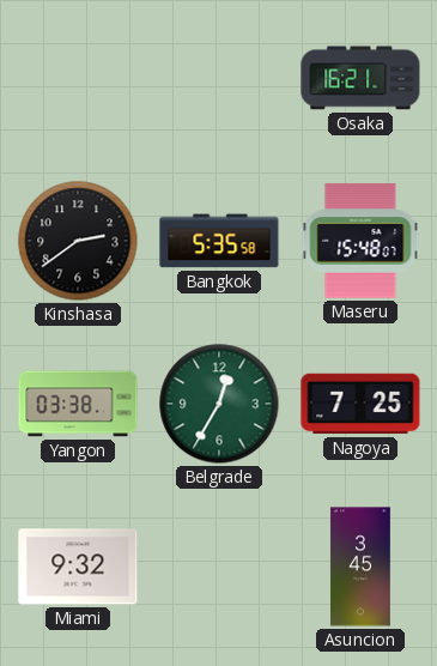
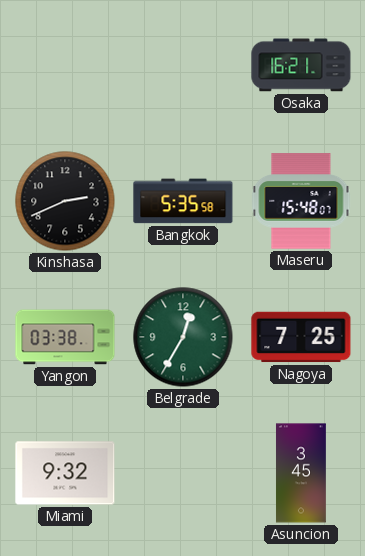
Kinshasa: 2:39 -> 2:41 (65, 201)
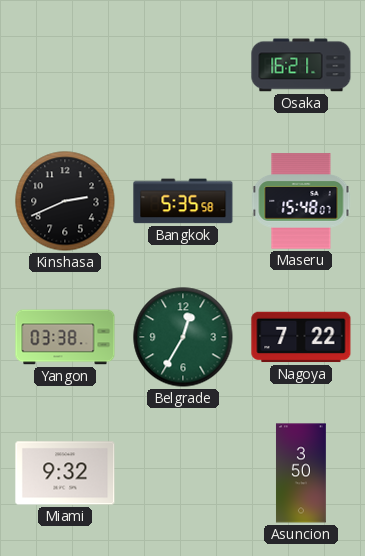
Nagoya: 7:25 -> 7:22 (301, 337)
Asuncion: 3:45 -> 3:50 (301, 473)
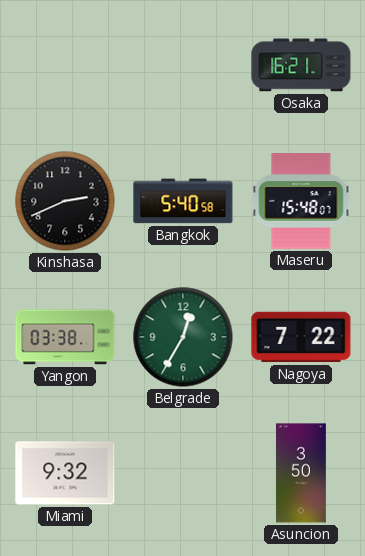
Bangkok: 5:35 -> 5:40 (183, 201)
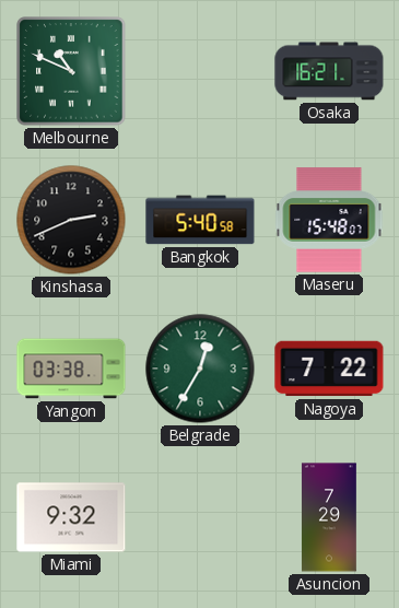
Melbourne: none -> 10:49 (71, 71)
Asuncion: 3:50 -> 7:29 (329, 517)
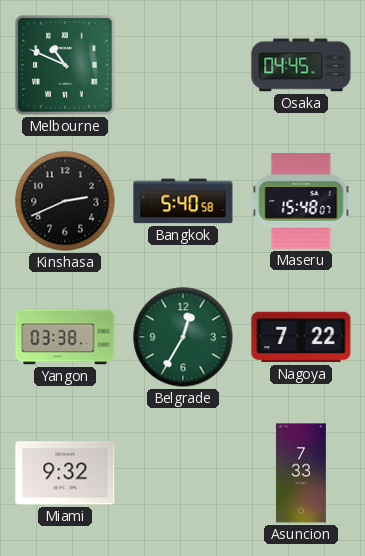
Osaka: 16:21 -> 04:45 (301, 65)
Asuncion: 7:29 -> 7:33 (301, 473)
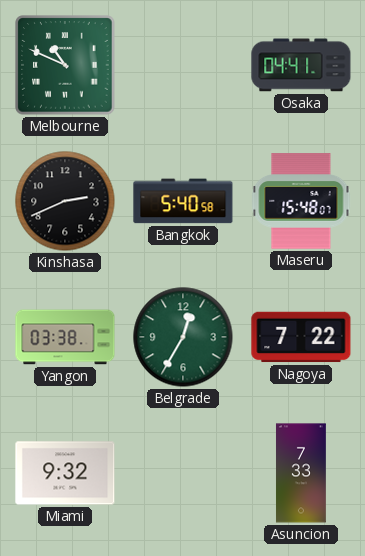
Osaka: 04:45 -> 04:41 (301, 65)
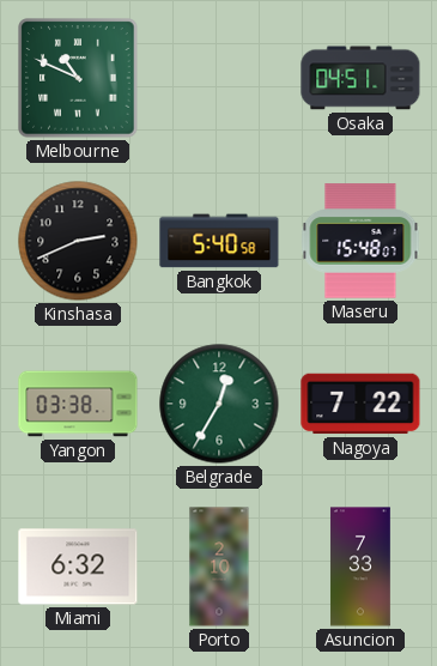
Osaka: 04:41 -> 04:51 (360, 78)
Miami: 9:32 -> 6:32 (78, 567)
Porto: none -> 2:10 (219, 567)
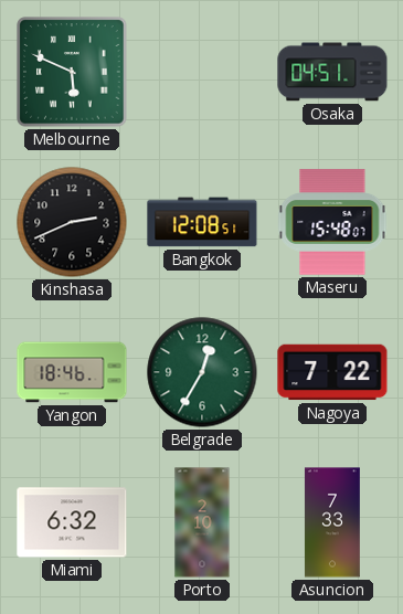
Melbourne: 10:49 -> 5:49 (72, 72)
Bangkok: 5:40 -> 12:08 (202, 222)
Yangon: 03:38 -> 18:46 (72, 372)
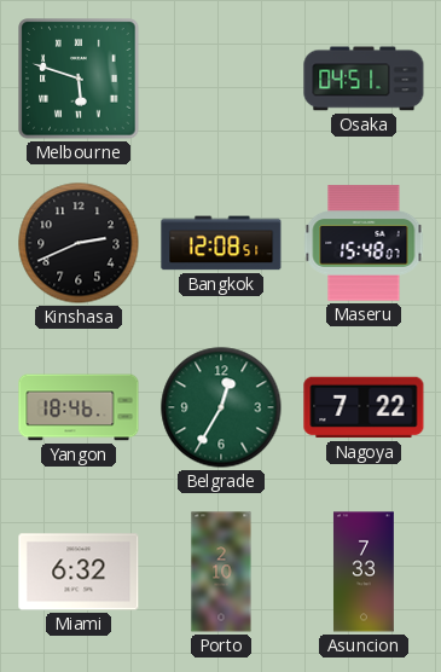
Melbourne: 5:49 -> 5:48 (79, 79)
